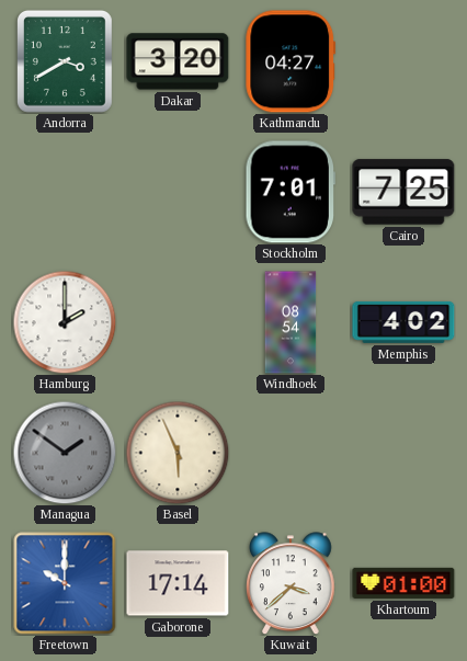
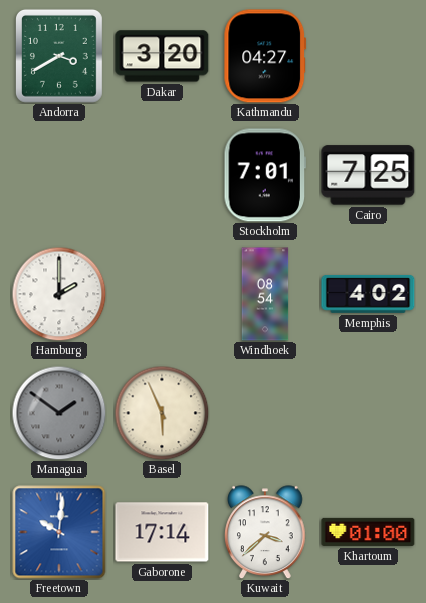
Freetown: 10:00 -> 10:01 (59, 532)
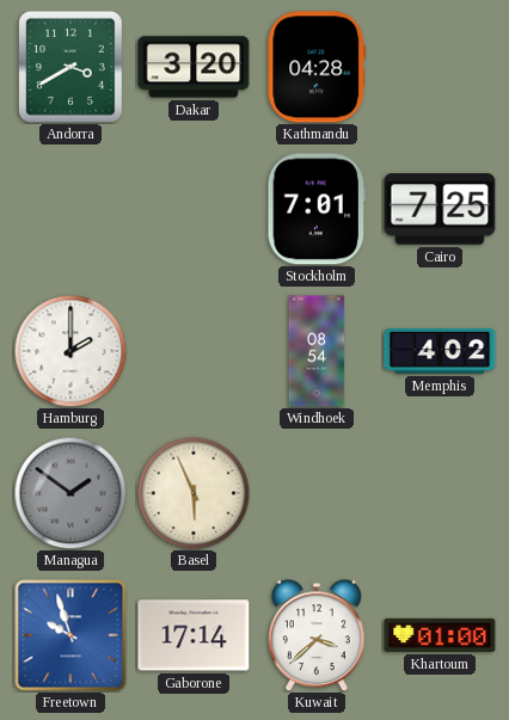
Kathmandu: 04:27 -> 04:28 (317, 67)
Freetown: 10:01 -> 9:57 (70, 635)
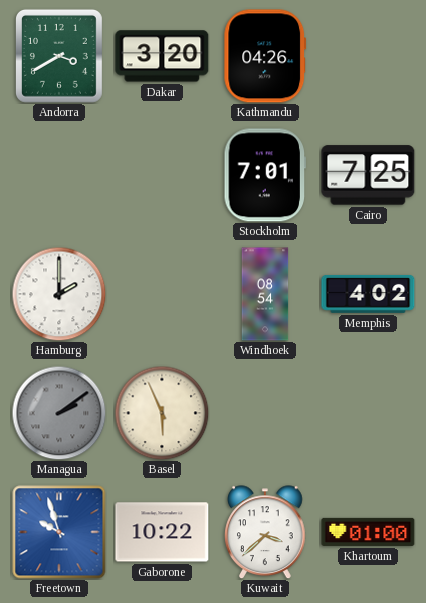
Kathmandu: 04:28 -> 04:26 (265, 56)
Managua: 1:51 -> 2:09 (59, 413)
Gaborone: 17:14 -> 10:22 (162, 532)
